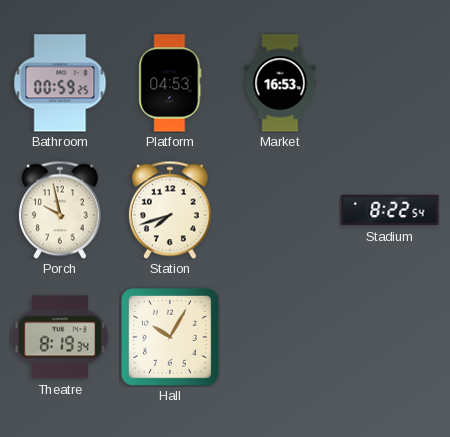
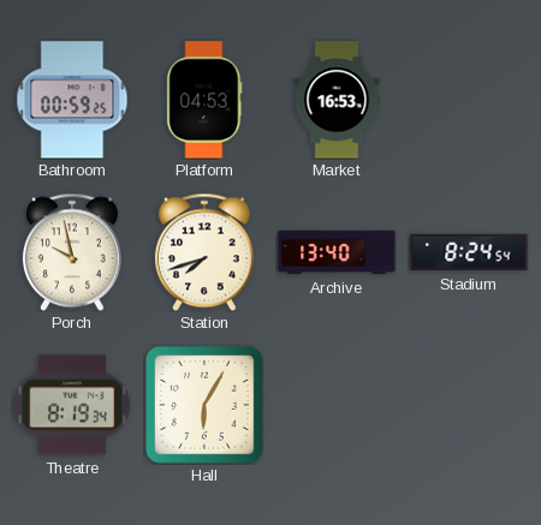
Archive: none -> 13:40 (337, 252)
Stadium: 8:22 -> 8:24 (469, 252)
Hall: 10:05 -> 6:05 (206, 406)
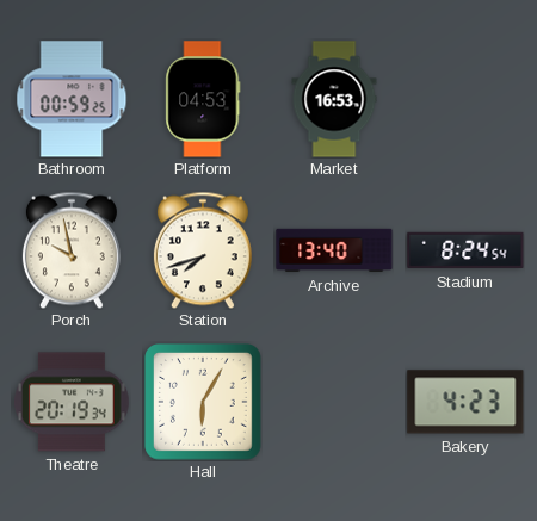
Theatre: 8:19 -> 20:19 (73, 402)
Bakery: none -> 4:23 (465, 402)
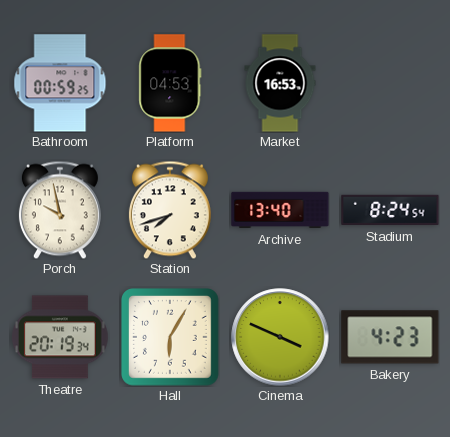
Cinema: none -> 3:49 (280, 337)
